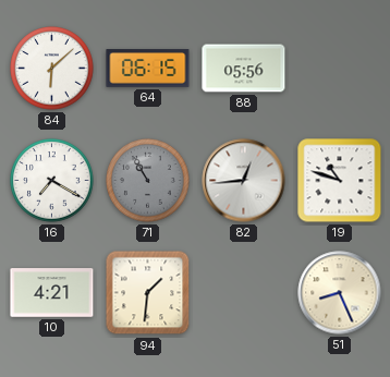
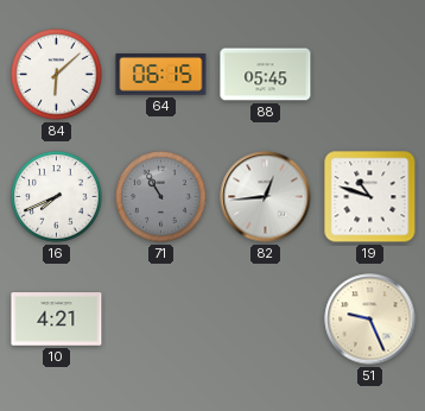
88: 05:56 -> 05:45 (266, 75)
16: 7:20 -> 7:41 (57, 197)
94: 1:31 -> none (148, 293)
51: 8:26 -> 9:26 (370, 320)
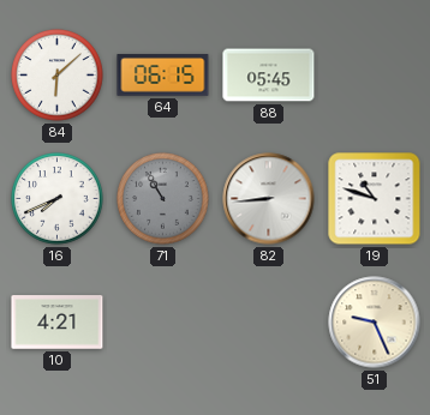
82: 12:44 -> 8:44 (269, 199)
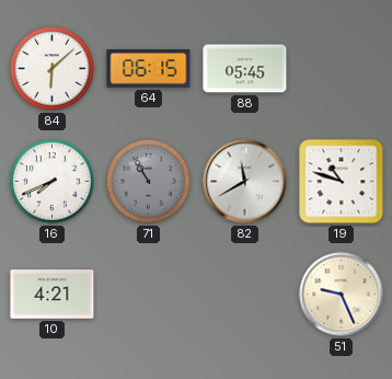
82: 8:44 -> 11:40 (245, 182)
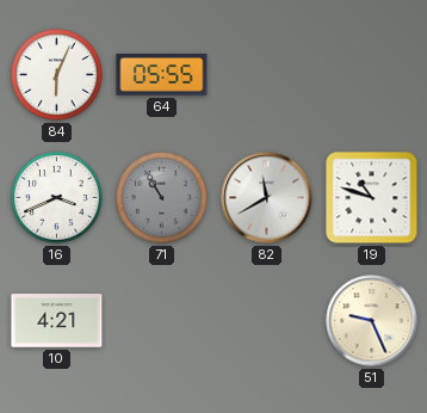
84: 6:08 -> 6:04 (57, 75)
64: 06:15 -> 05:55 (162, 75)
88: 05:45 -> none (245, 69)
16: 7:41 -> 3:41 (57, 198)
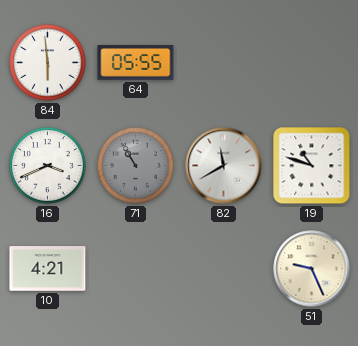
84: 6:04 -> 5:59 (48, 63)
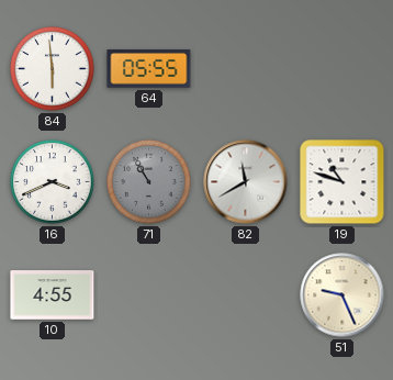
10: 4:21 -> 4:55 (53, 295)
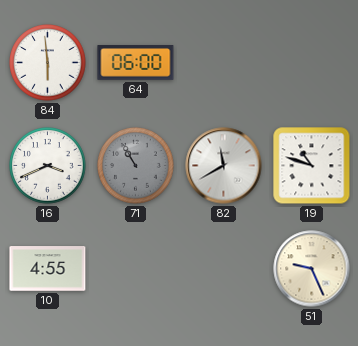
64: 05:55 -> 06:00 (136, 63)
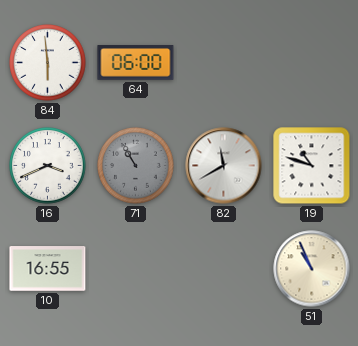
10: 4:55 -> 16:55 (48, 269)
51: 9:26 -> 10:56 (312, 269)
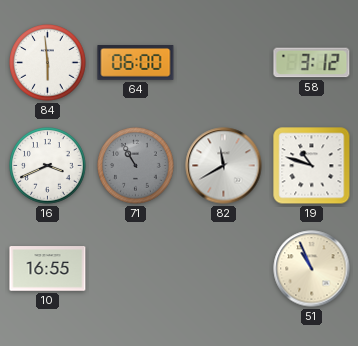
58: none -> 3:12 (312, 63)
